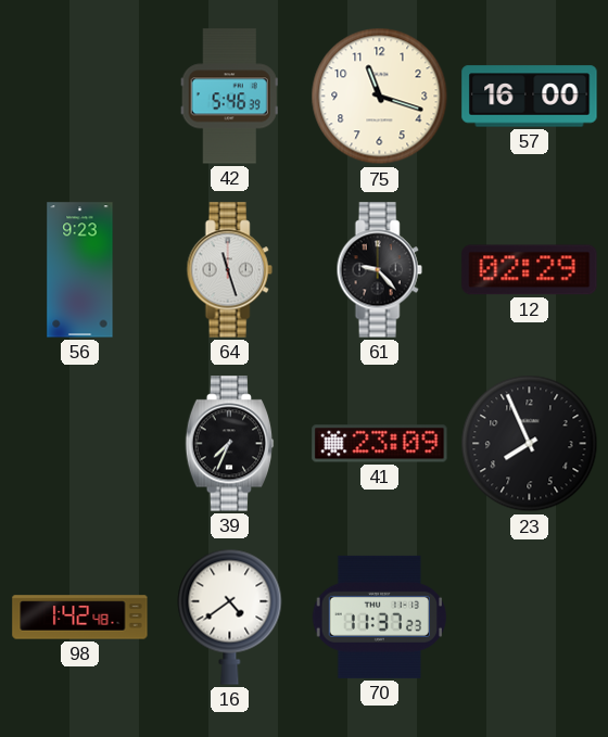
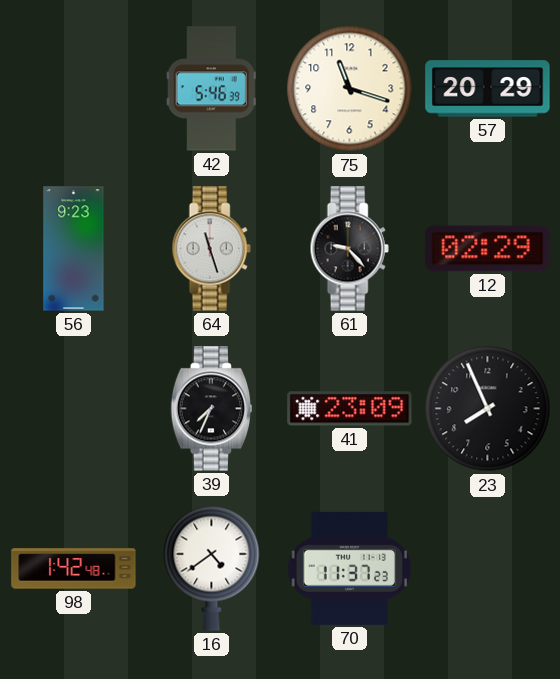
57: 16:00 -> 20:29 (488, 89)
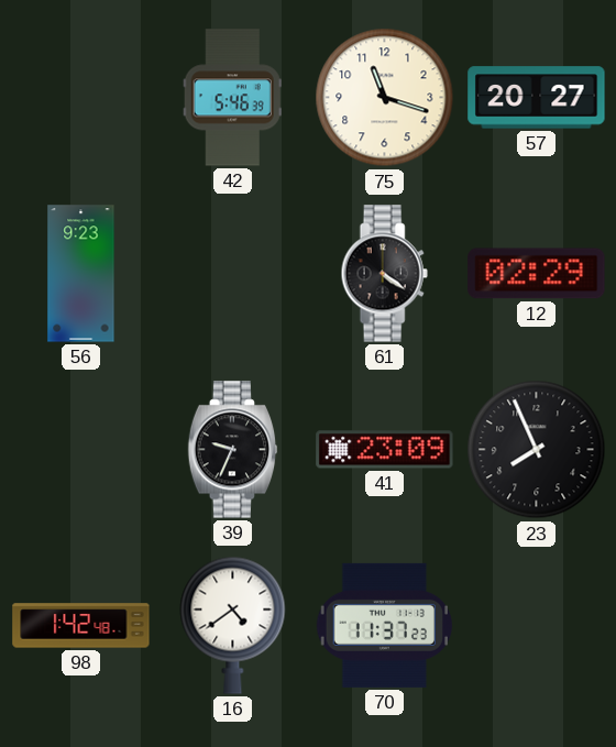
57: 20:29 -> 20:27 (537, 98)
64: 11:27 -> none (211, 249)
61: 9:23 -> 4:21 (384, 274)
39: 7:34 -> 9:34 (233, 450)
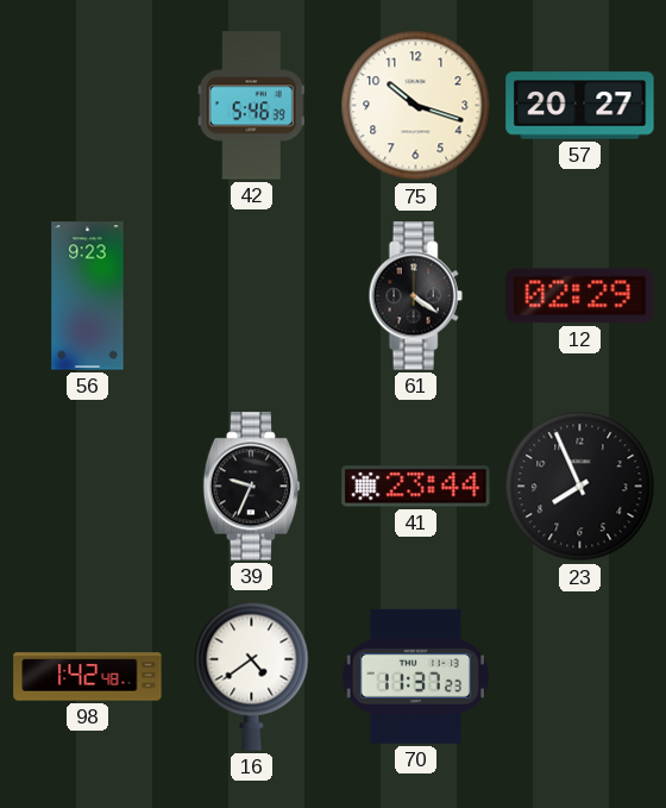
75: 11:18 -> 10:18 (416, 106)
41: 23:09 -> 23:44 (416, 487)
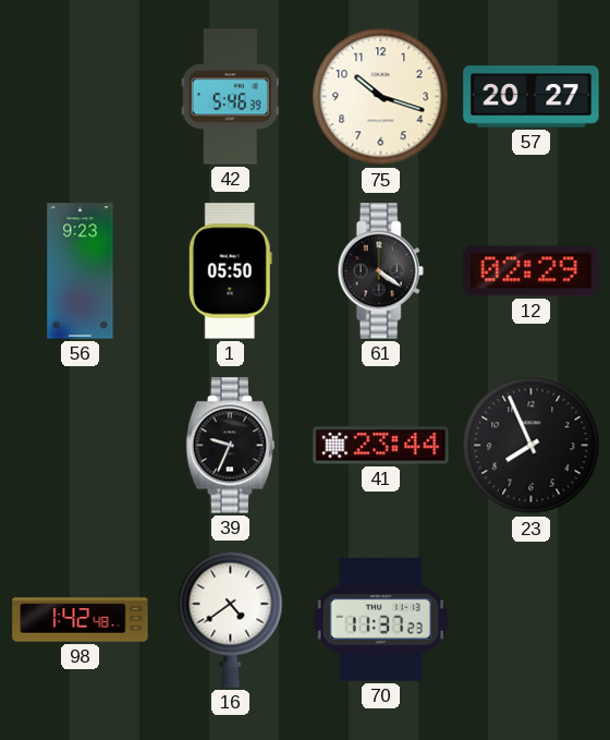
1: none -> 05:50 (230, 271)
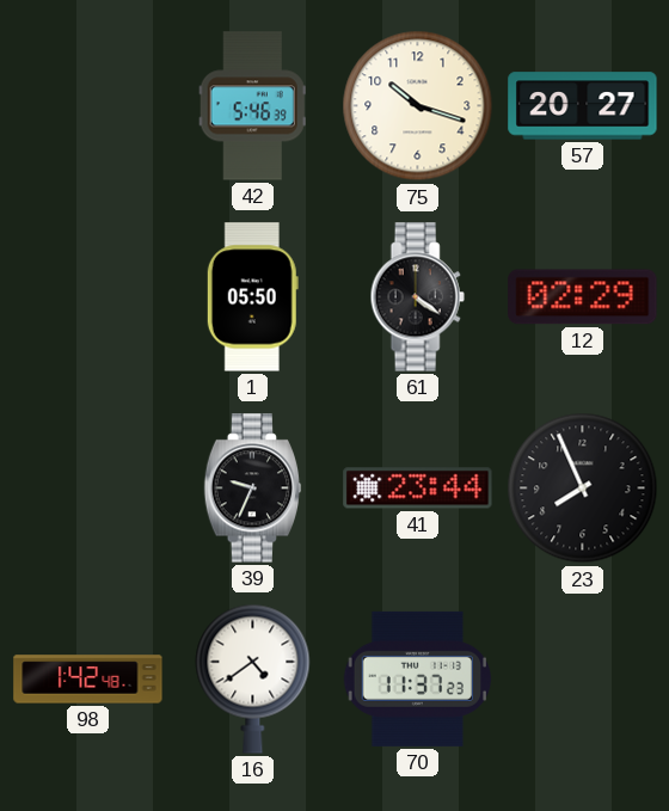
56: 9:23 -> none (81, 271)
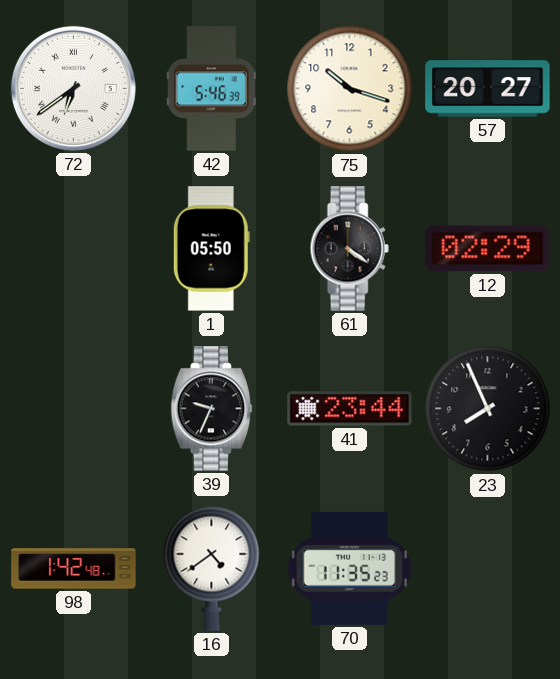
72: none -> 6:39 (73, 88)
70: 11:37 -> 11:35 (349, 568)
